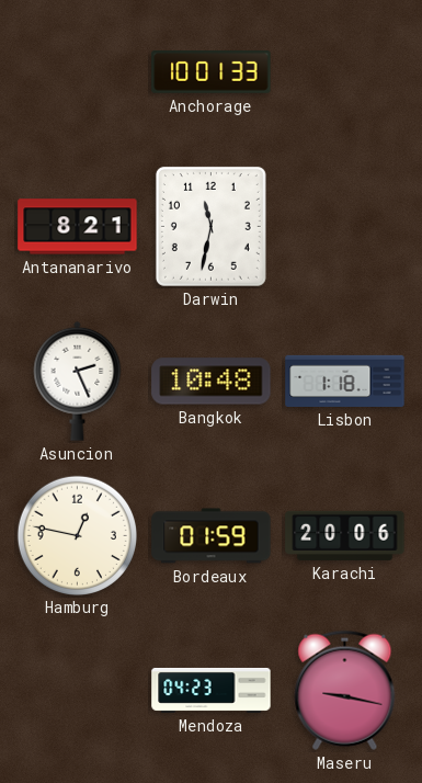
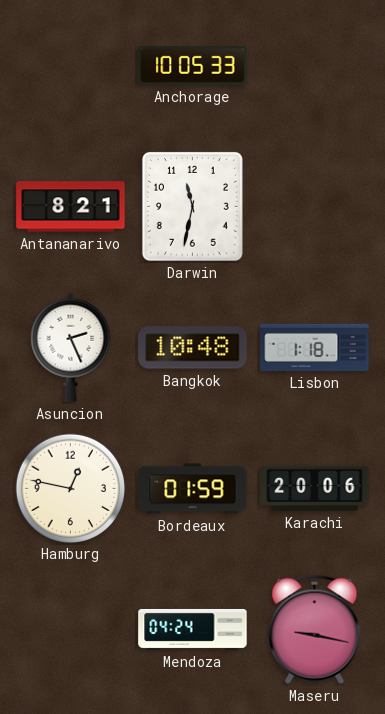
Anchorage: 10:01 -> 10:05 (193, 66)
Mendoza: 04:23 -> 04:24 (193, 629)
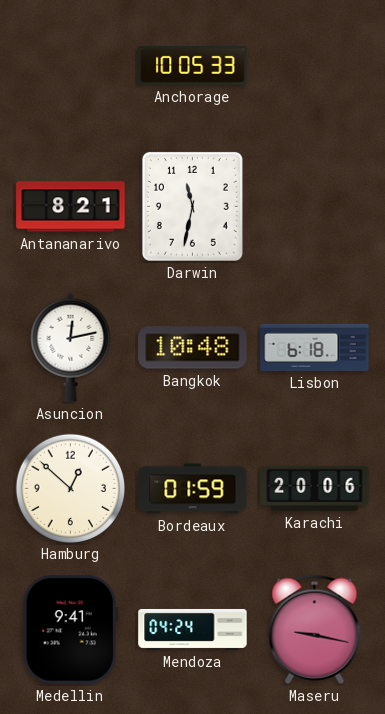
Asuncion: 2:26 -> 12:13 (71, 347)
Lisbon: 1:18 -> 6:18 (315, 347)
Hamburg: 12:47 -> 12:52 (70, 488)
Medellin: none -> 9:41 (70, 630)
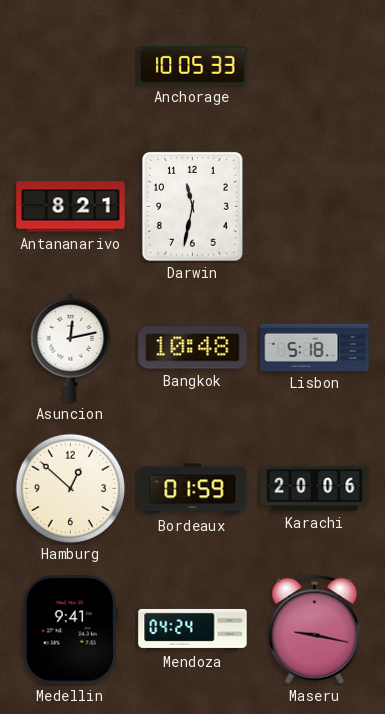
Lisbon: 6:18 -> 5:18 (315, 347)
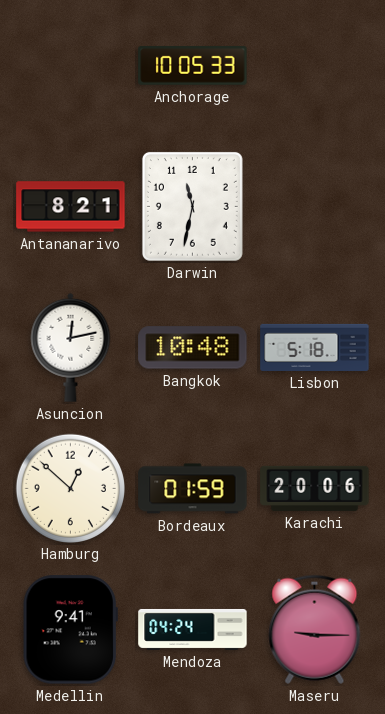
Maseru: 9:17 -> 9:15 (315, 629)
